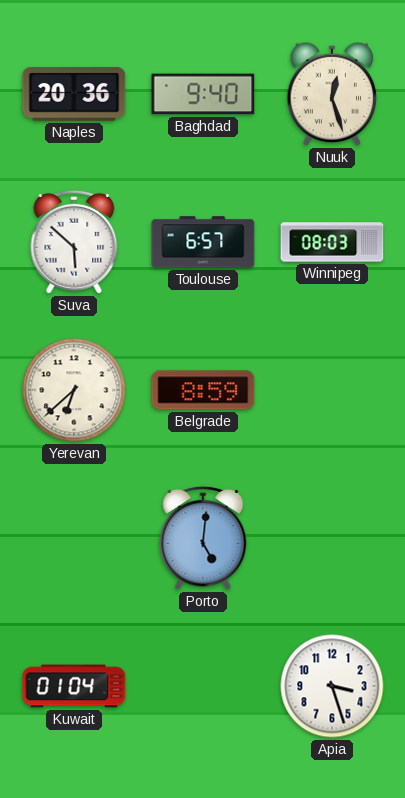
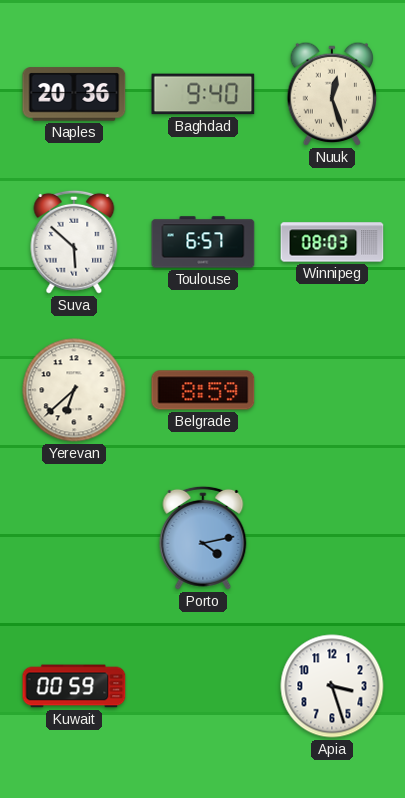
Porto: 5:01 -> 4:13 (203, 538)
Kuwait: 01:04 -> 00:59 (74, 686)
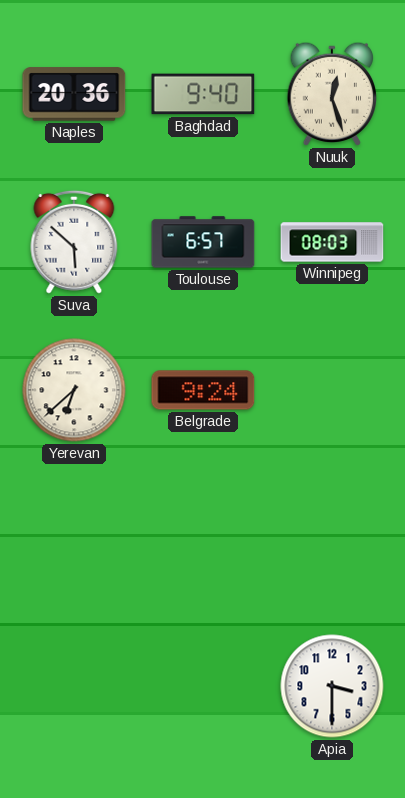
Belgrade: 8:59 -> 9:24 (203, 390)
Porto: 4:13 -> none (203, 538)
Kuwait: 00:59 -> none (74, 686)
Apia: 3:27 -> 3:30 (332, 686)
